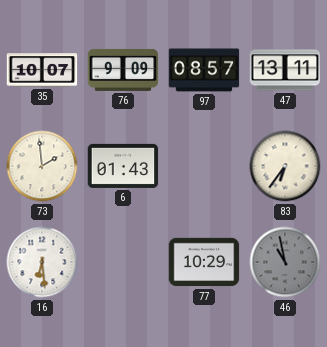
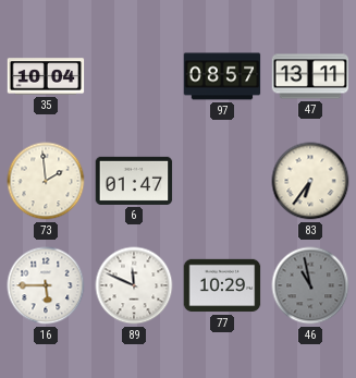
35: 10:07 -> 10:04 (46, 76)
76: 9:09 -> none (123, 70)
6: 01:43 -> 01:47 (134, 181)
16: 6:29 -> 5:45 (46, 285)
89: none -> 11:49 (134, 285)
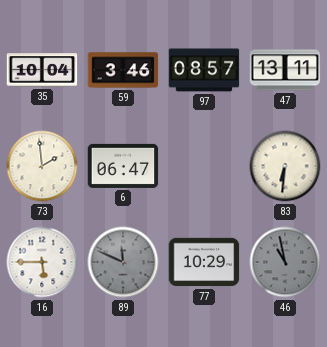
59: none -> 3:46 (123, 70)
6: 01:47 -> 06:47 (123, 166)
83: 6:36 -> 6:31 (285, 166)
89 dial: white -> grey (123, 262)
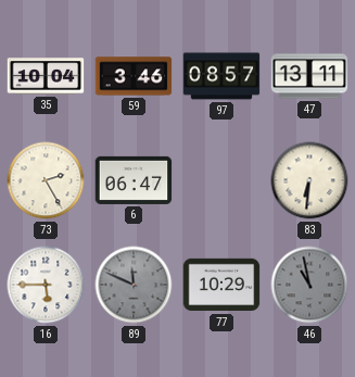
73: 1:59 -> 2:25 (46, 180)
